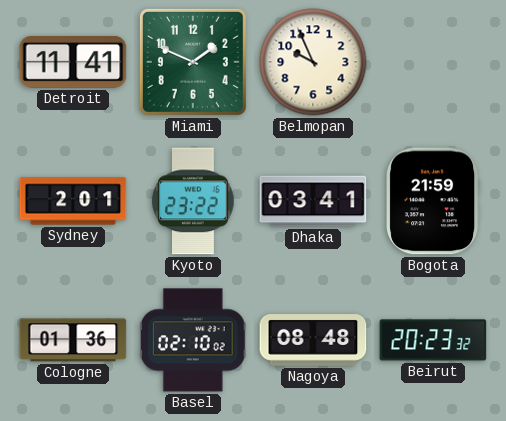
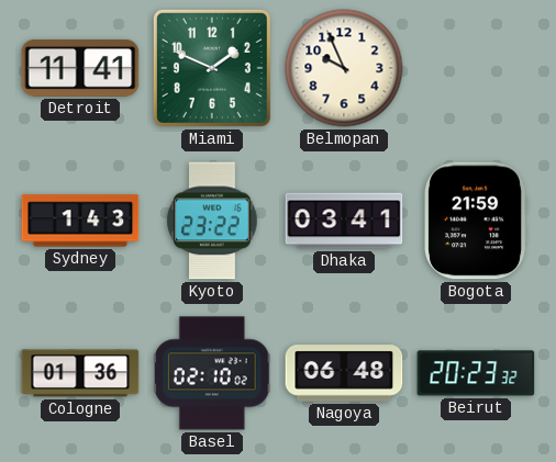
Sydney: 2:01 -> 1:43 (80, 221)
Nagoya: 08:48 -> 06:48 (344, 373)
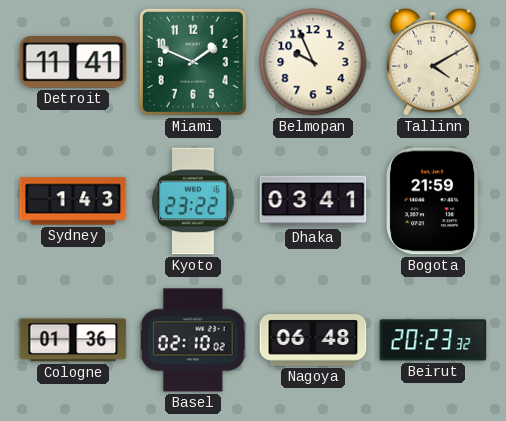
Tallinn: none -> 4:10 (433, 62)
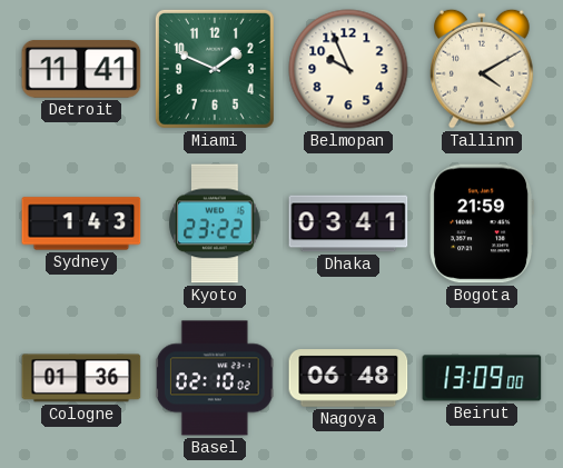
Beirut: 20:23 -> 13:09 (482, 378)
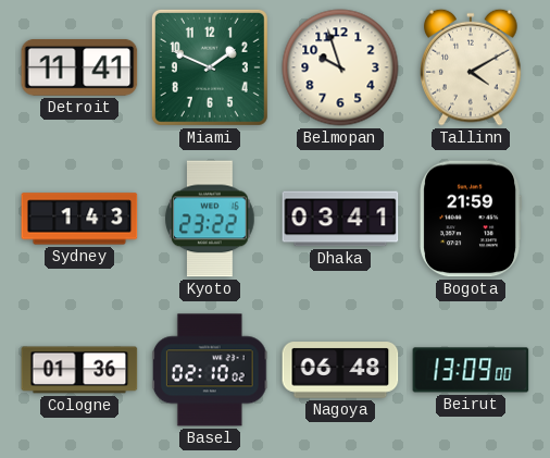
Belmopan: 9:56 -> 9:57 (340, 67)
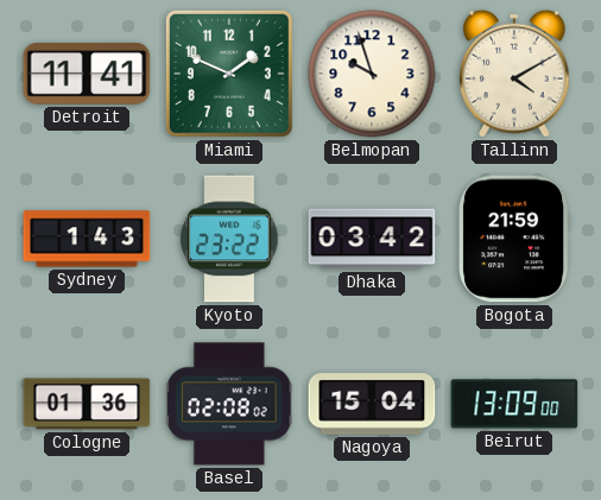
Dhaka: 03:41 -> 03:42 (372, 239)
Basel: 02:10 -> 02:08 (229, 404)
Nagoya: 06:48 -> 15:04 (372, 404)
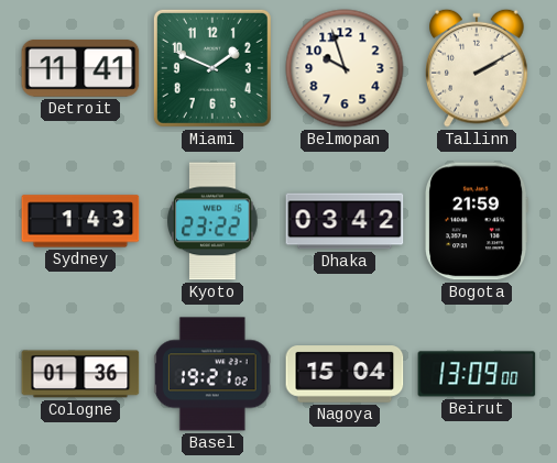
Tallinn: 4:10 -> 2:10 (477, 68)
Basel: 02:08 -> 19:21 (212, 374)
